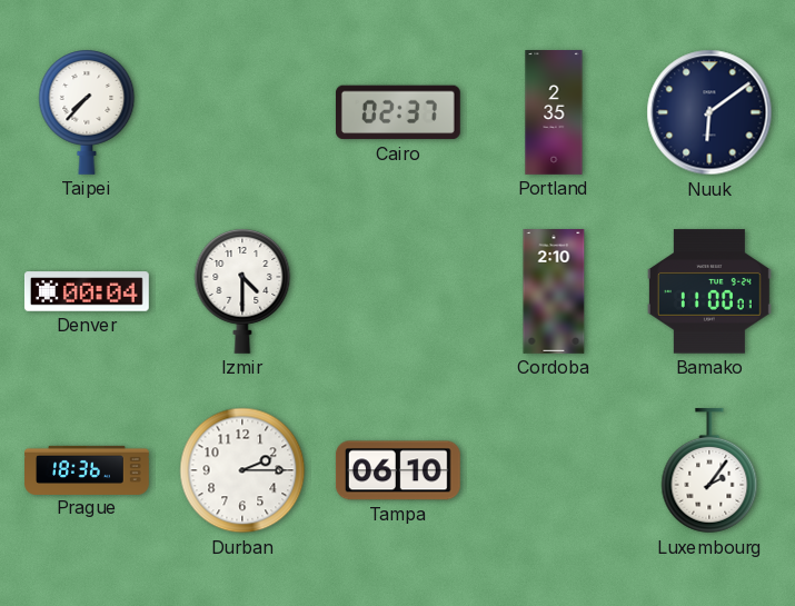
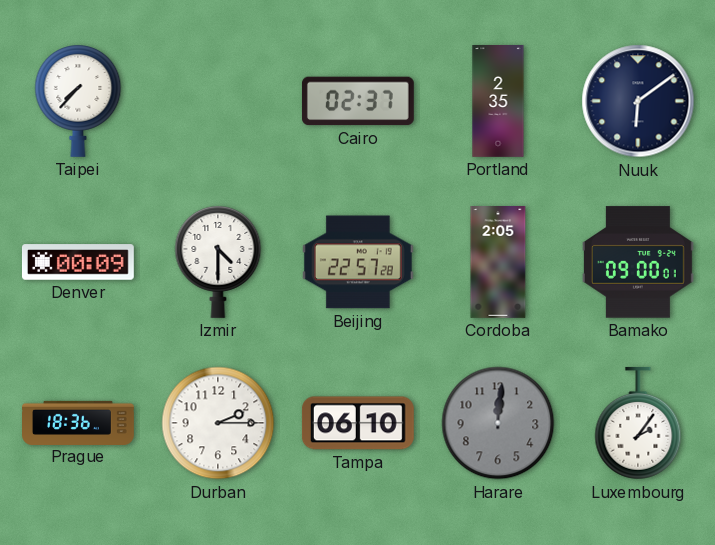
Denver: 00:04 -> 00:09 (78, 262)
Beijing: none -> 22:57 (358, 262)
Cordoba: 2:10 -> 2:05 (498, 263)
Bamako: 11:00 -> 09:00 (638, 262)
Harare: none -> 12:01 (498, 423)
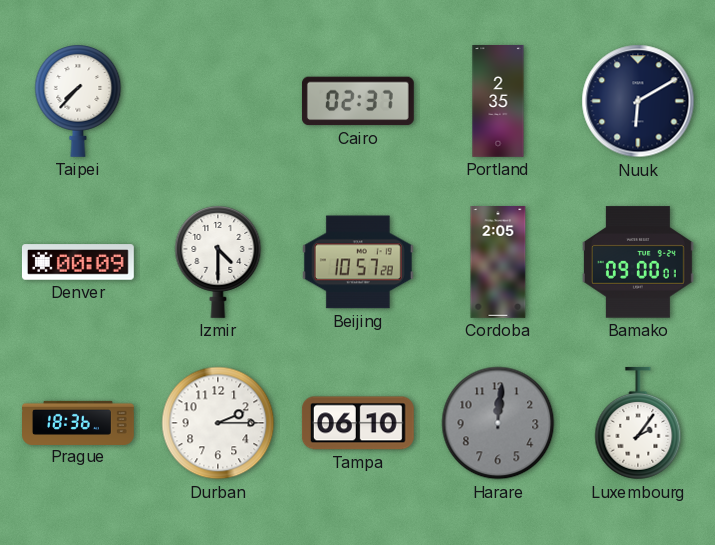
Nuuk: 6:09 -> 6:10 (638, 101)
Beijing: 22:57 -> 10:57 (358, 262)
